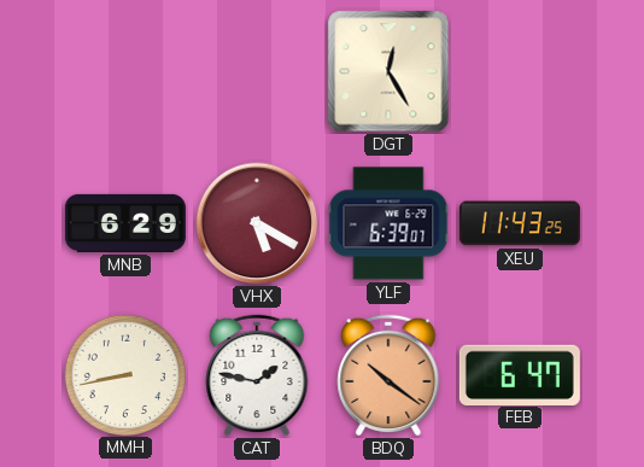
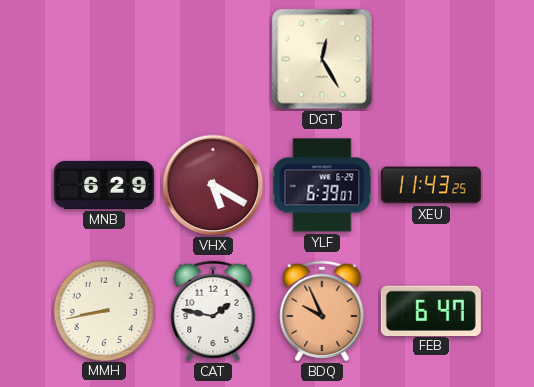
BDQ: 10:21 -> 9:56 (322, 311)
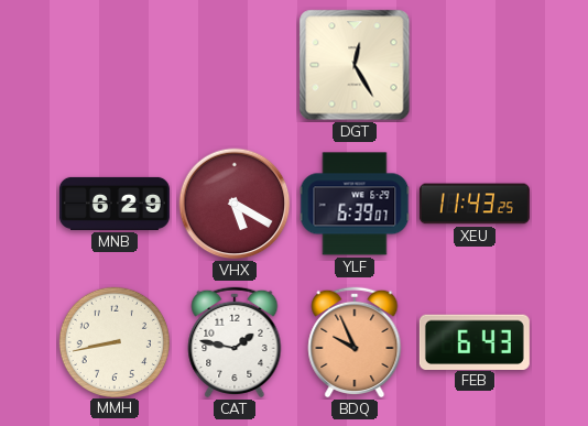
FEB: 6:47 -> 6:43 (475, 341)
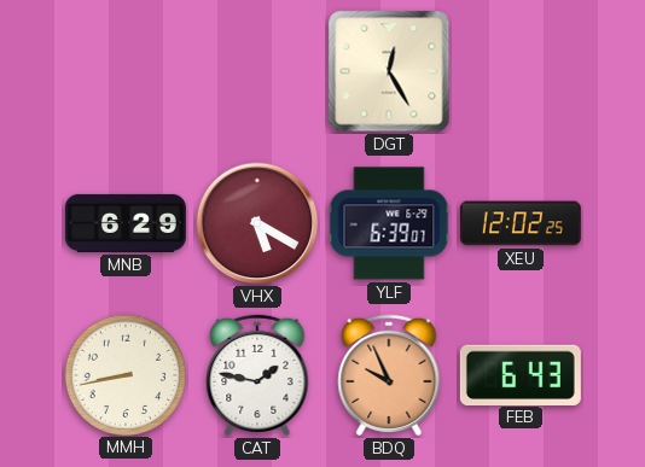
XEU: 11:43 -> 12:02 (521, 223)
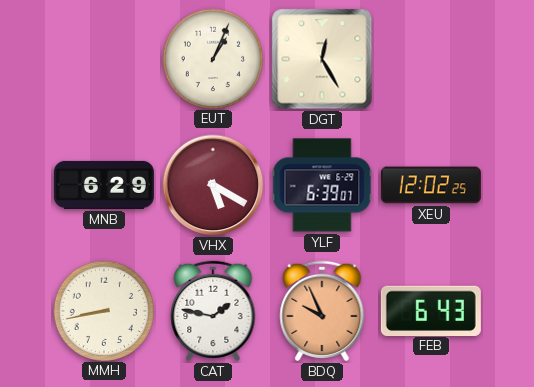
EUT: none -> 1:04 (212, 58)
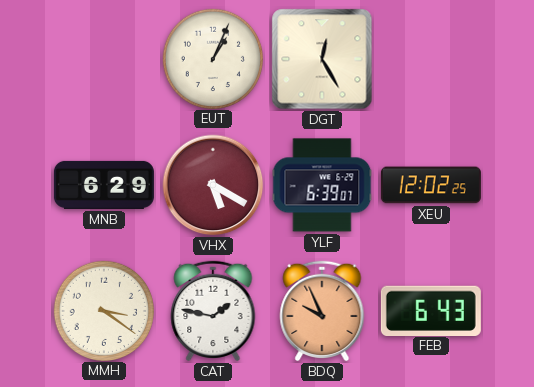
MMH: 8:43 -> 3:21 (103, 310)
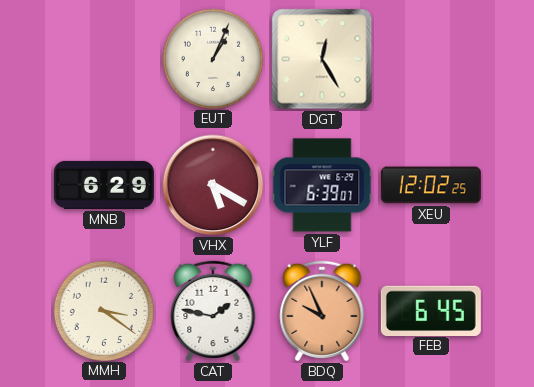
FEB: 6:43 -> 6:45 (431, 310)
